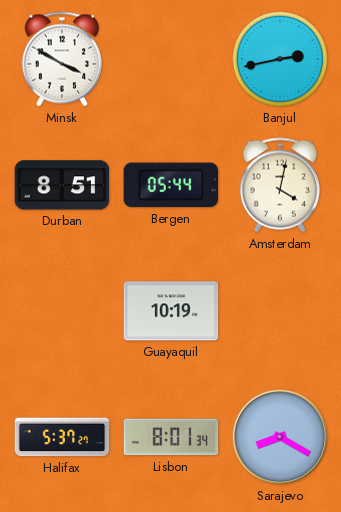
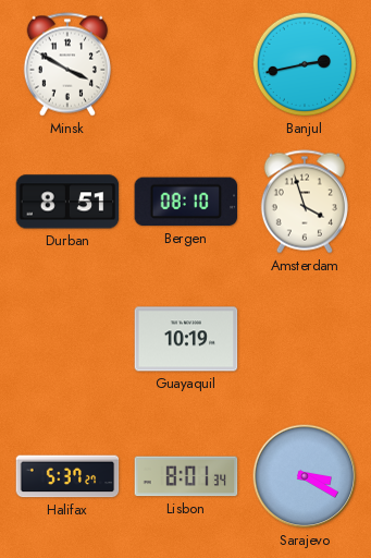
Bergen: 05:44 -> 08:10 (186, 202)
Amsterdam: 4:02 -> 3:57 (305, 202)
Sarajevo: 8:20 -> 3:20 (305, 476)
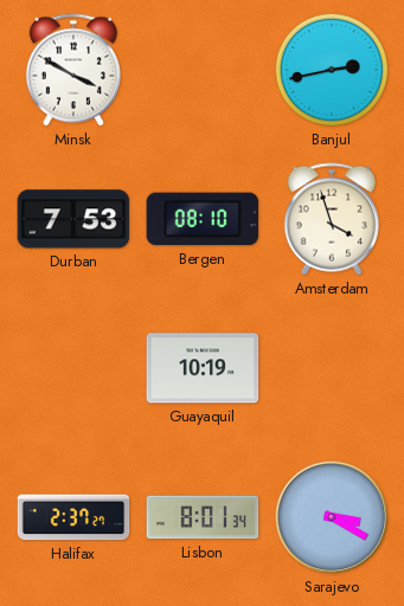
Durban: 8:51 -> 7:53 (73, 219)
Halifax: 5:37 -> 2:37 (73, 517)
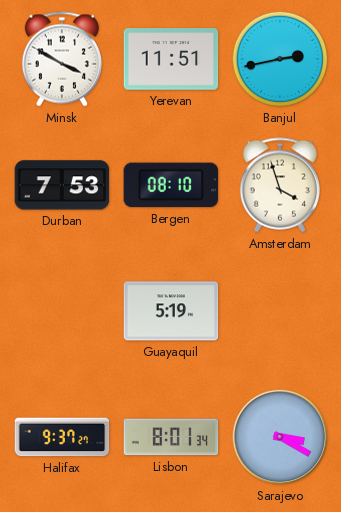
Yerevan: none -> 11:51 (171, 59)
Guayaquil: 10:19 -> 5:19 (171, 311)
Halifax: 2:37 -> 9:37 (62, 437)
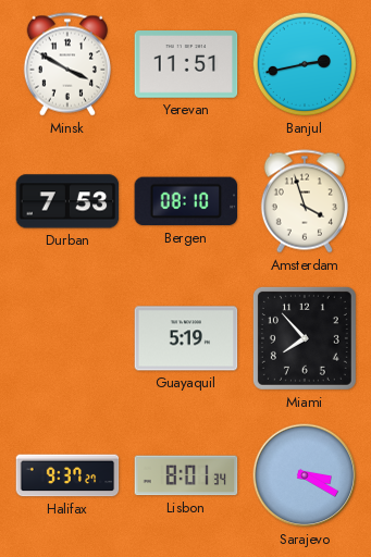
Miami: none -> 7:53 (305, 338)
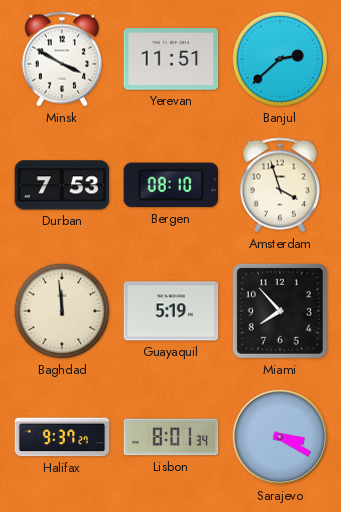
Banjul: 2:43 -> 2:38 (280, 59)
Baghdad: none -> 11:59 (62, 311)
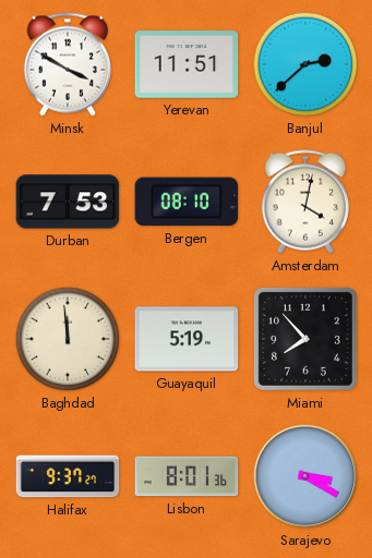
Amsterdam: 3:57 -> 4:02 (305, 202)
Lisbon: 8:01:34 -> 8:01:36 (187, 476)
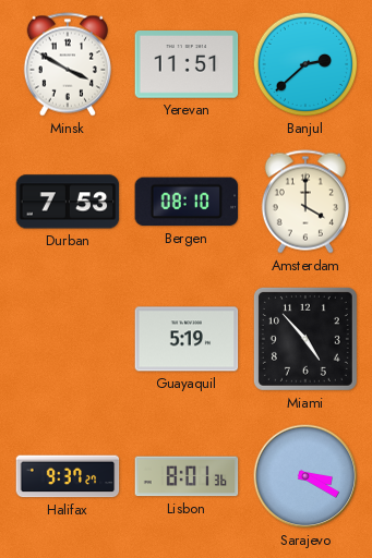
Amsterdam: 4:02 -> 4:00 (305, 202)
Baghdad: 11:59 -> none (68, 339)
Miami: 7:53 -> 4:53 (305, 339)
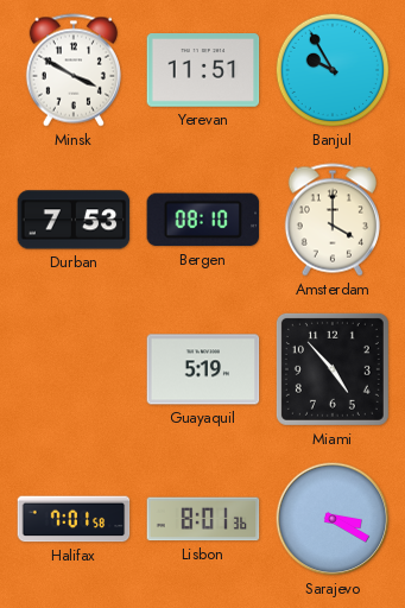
Banjul: 2:38 -> 9:55 (333, 70)
Halifax: 9:37 -> 7:01 (74, 519)
